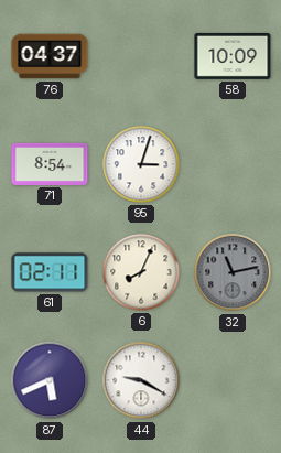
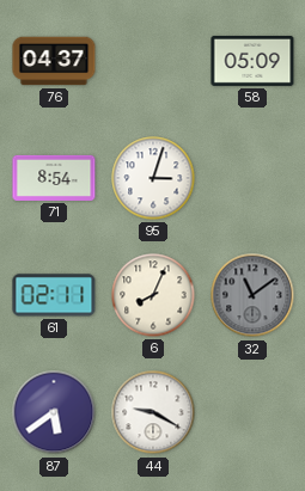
58: 10:09 -> 05:09 (252, 61)
32: 11:13 -> 11:09 (252, 295)
87: 5:41 -> 5:39 (54, 412)
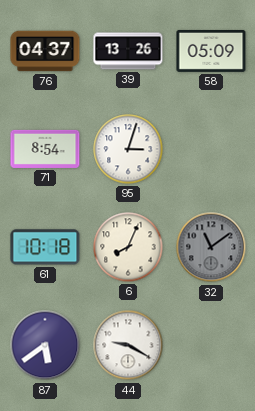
39: none -> 13:26 (128, 51)
61: 02:11 -> 10:18 (45, 247)
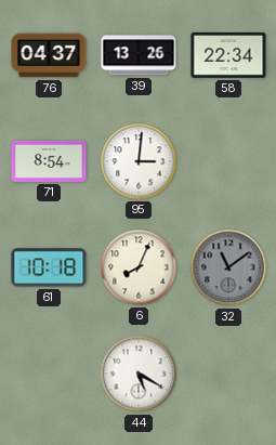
58: 05:09 -> 22:34 (228, 55)
95: 3:03 -> 3:01 (139, 161)
87: 5:39 -> none (45, 345)
44: 9:20 -> 5:20 (139, 374)
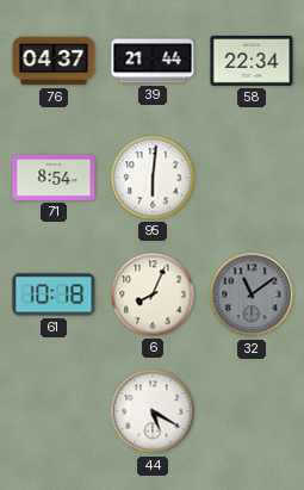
39: 13:26 -> 21:44 (153, 61)
95: 3:01 -> 6:01 (153, 178)
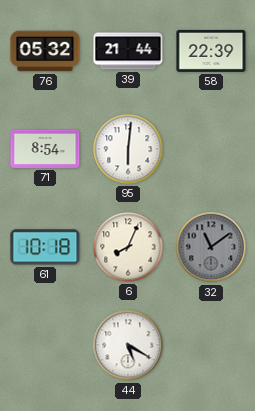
76: 04:37 -> 05:32 (45, 51)
58: 22:34 -> 22:39 (211, 51)
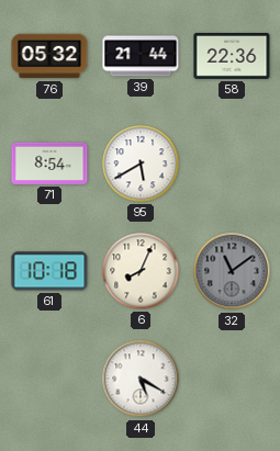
58: 22:39 -> 22:36 (232, 56)
95: 6:01 -> 5:40 (141, 164)
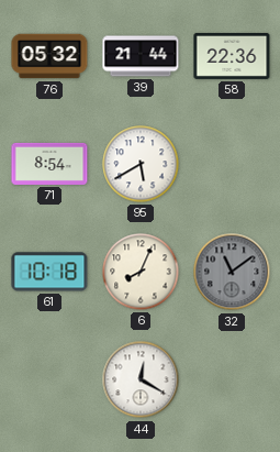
44: 5:20 -> 12:20 (141, 379)
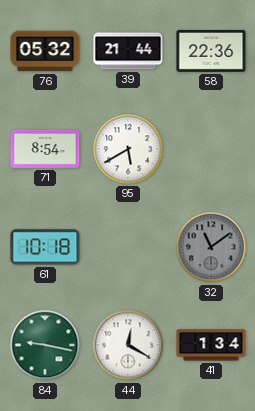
6: 8:04 -> none (141, 272)
84: none -> 9:17 (45, 345)
41: none -> 1:34 (211, 345)
